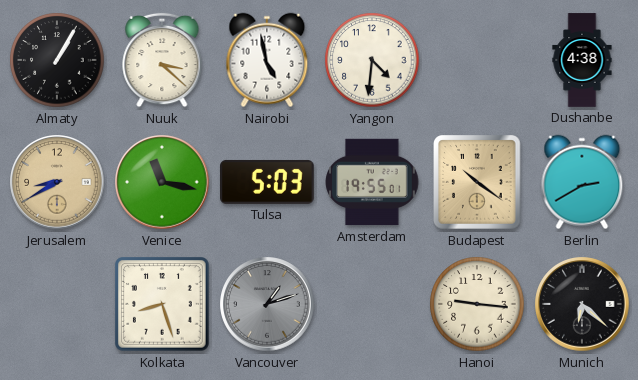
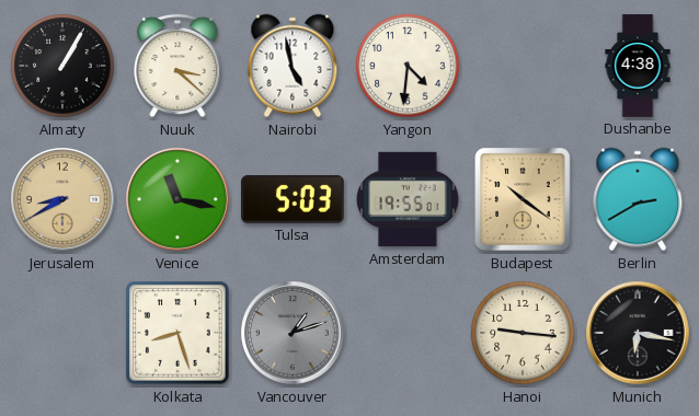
Munich: 6:22 -> 6:17 (638, 333)
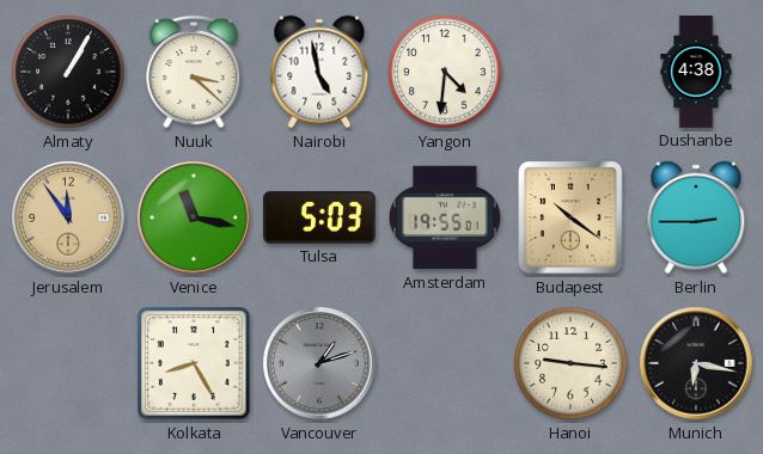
Jerusalem: 8:40 -> 11:54 (68, 217)
Berlin: 2:40 -> 2:45 (696, 217)
Kolkata: 8:27 -> 8:25 (195, 364)
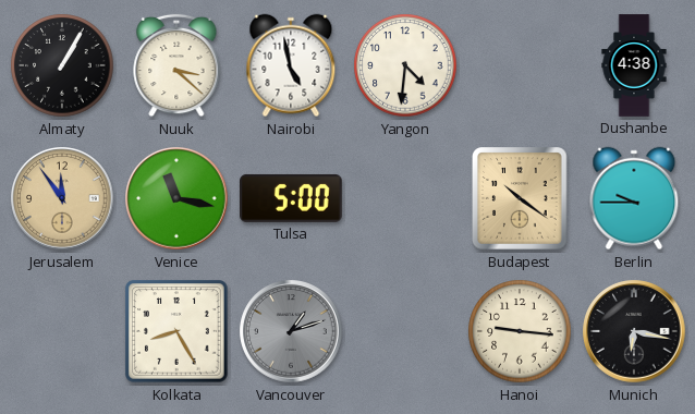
Tulsa: 5:03 -> 5:00 (292, 198)
Amsterdam: 19:55 -> none (445, 217)
Berlin: 2:45 -> 9:45 (634, 198)
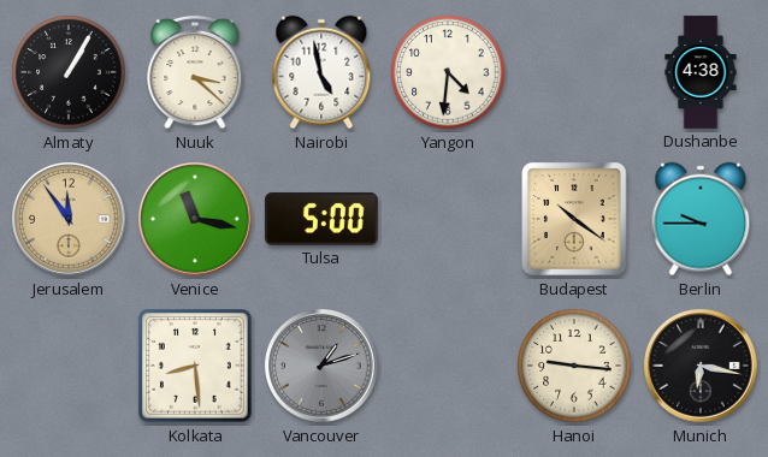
Kolkata: 8:25 -> 8:29 (196, 367)
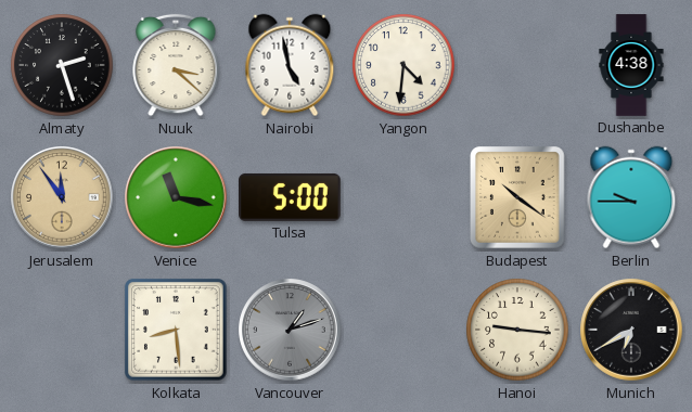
Almaty: 1:05 -> 2:27 (62, 65)
Munich: 6:17 -> 6:40 (631, 330)
